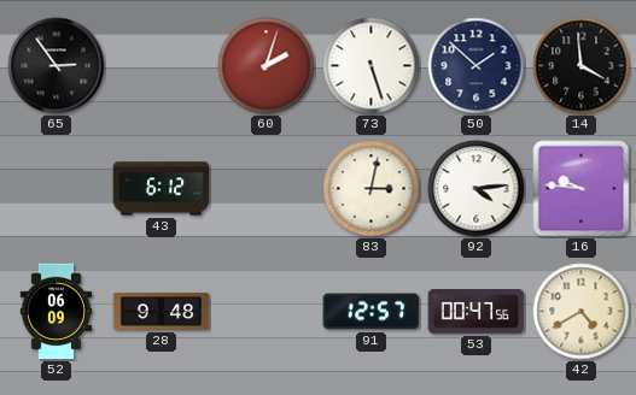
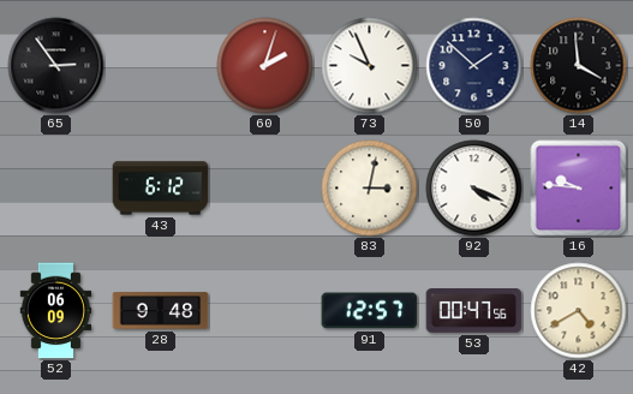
73: 5:27 -> 9:56 (370, 66)
92: 4:14 -> 4:19 (474, 189)
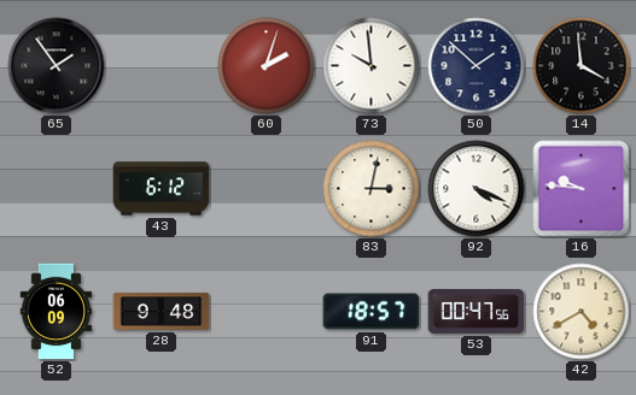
65: 2:54 -> 1:54 (57, 66)
73: 9:56 -> 9:59 (372, 66)
91: 12:57 -> 18:57 (372, 312)
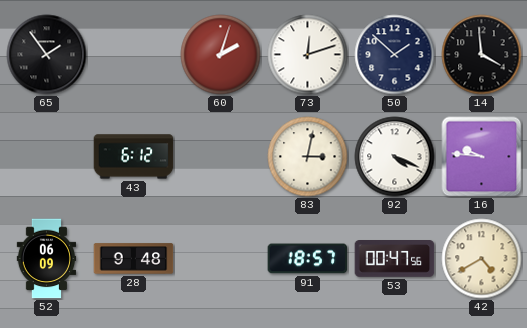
73: 9:59 -> 12:12 (308, 55)
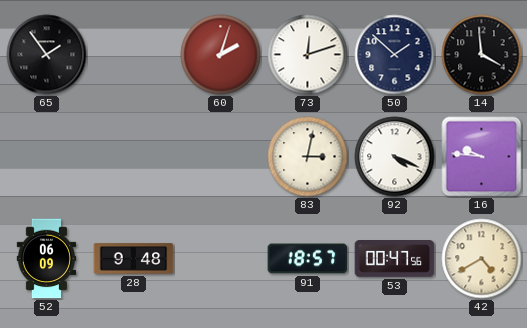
43: 6:12 -> none (134, 157)
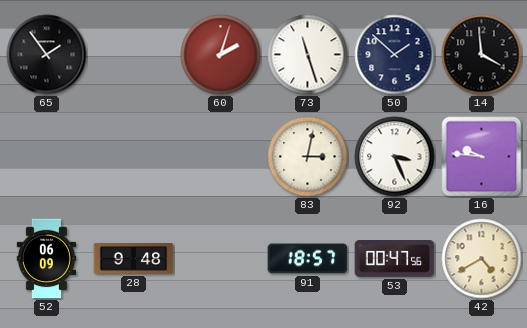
73: 12:12 -> 11:27 (308, 55)
92: 4:19 -> 3:26 (395, 157)
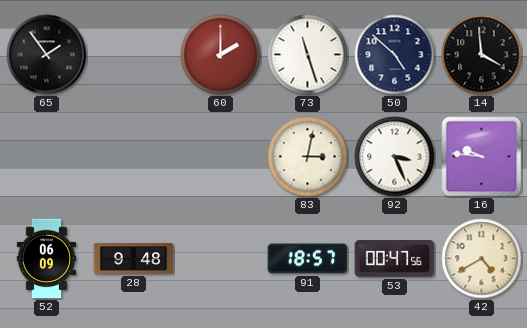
60: 2:03 -> 2:00 (221, 55)
50: 1:52 -> 4:52 (395, 55)
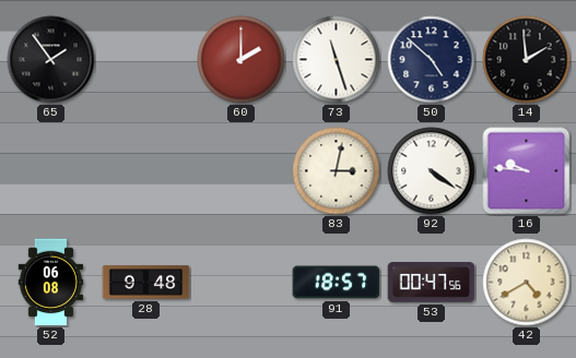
14: 3:59 -> 1:59 (527, 60)
92: 3:26 -> 4:21 (432, 171)
52: 06:09 -> 06:08 (51, 283)
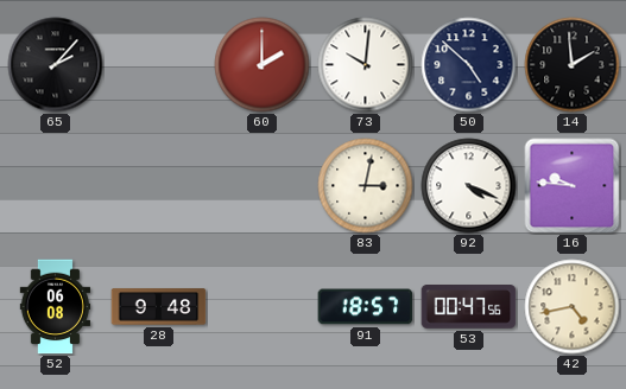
65: 1:54 -> 2:07 (56, 65)
73: 11:27 -> 10:01 (366, 65)
92: 4:21 -> 4:19 (469, 186)
42: 4:40 -> 4:43 (573, 307)
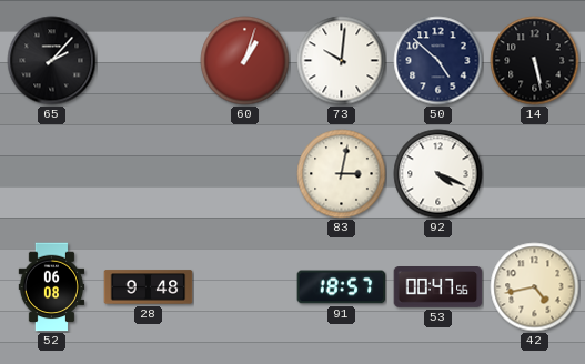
60: 2:00 -> 1:03 (245, 61)
14: 1:59 -> 5:28 (535, 61)
16: 9:46 -> none (573, 186)
